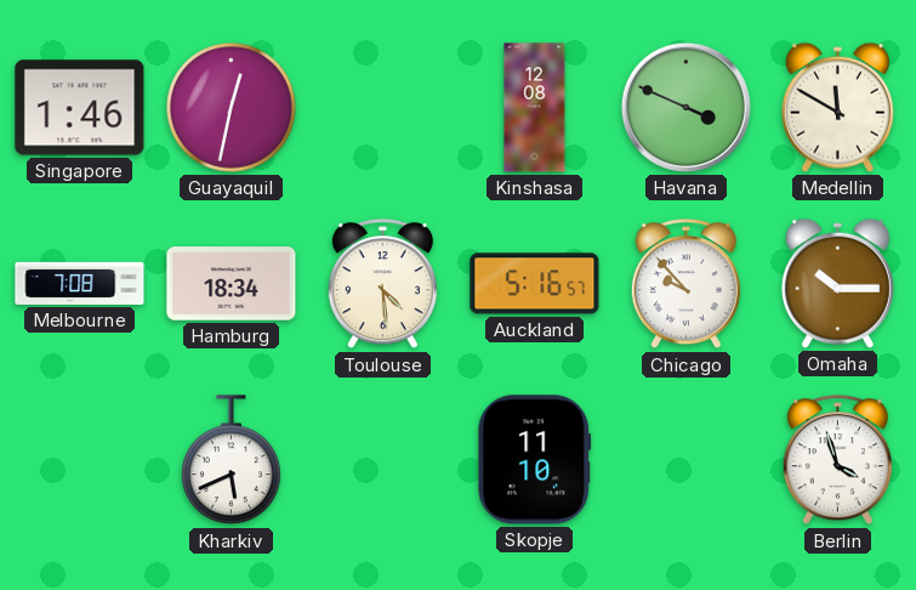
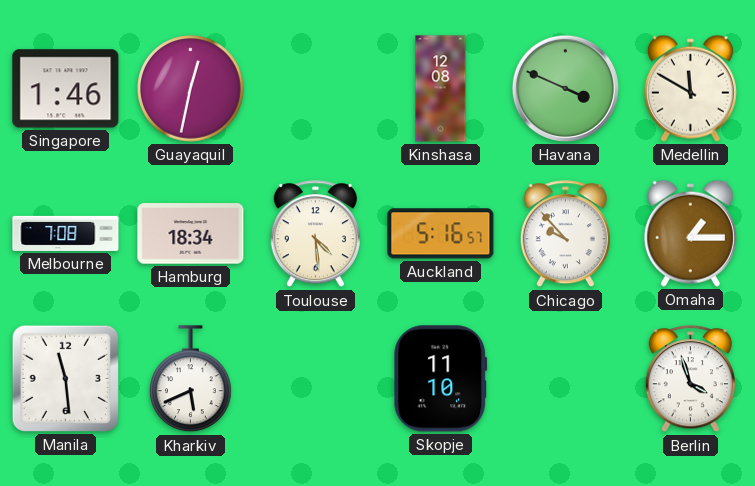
Omaha: 10:15 -> 1:15 (690, 233)
Manila: none -> 11:29 (65, 378)
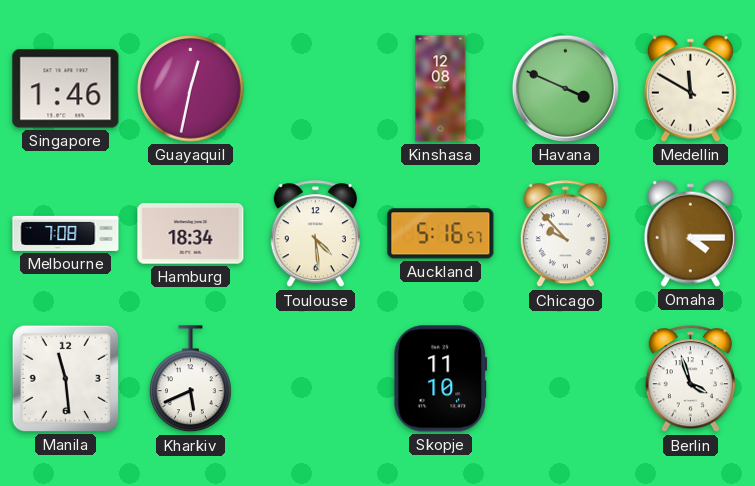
Omaha: 1:15 -> 4:15 (690, 233)
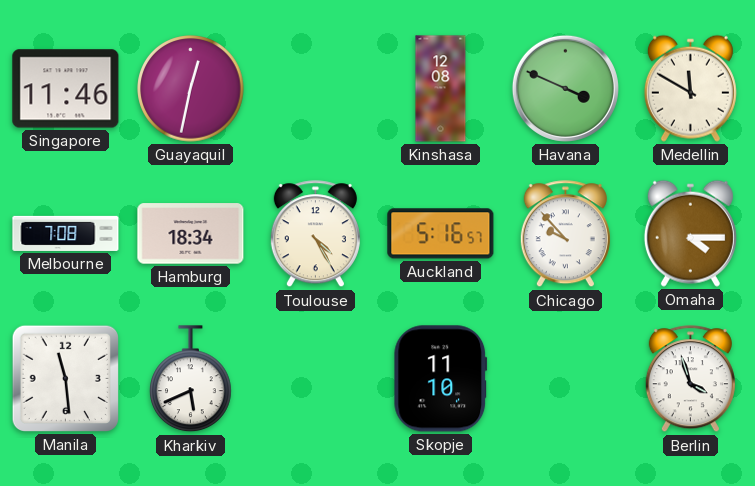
Singapore: 1:46 -> 11:46 (66, 89)
Toulouse: 4:29 -> 4:25 (315, 234)
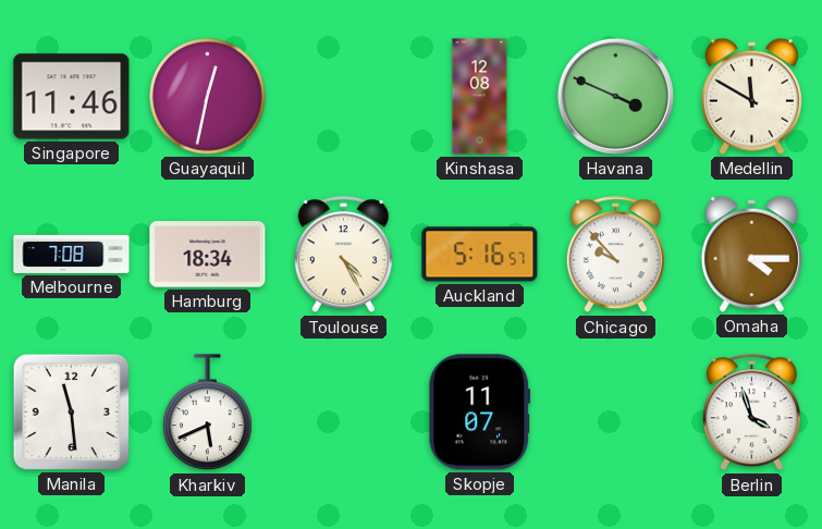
Skopje: 11:10 -> 11:07 (480, 413)
